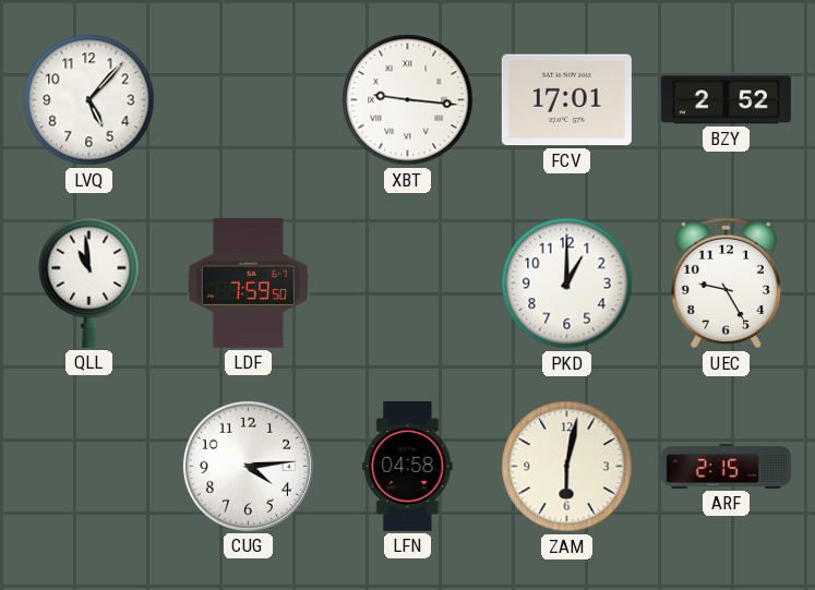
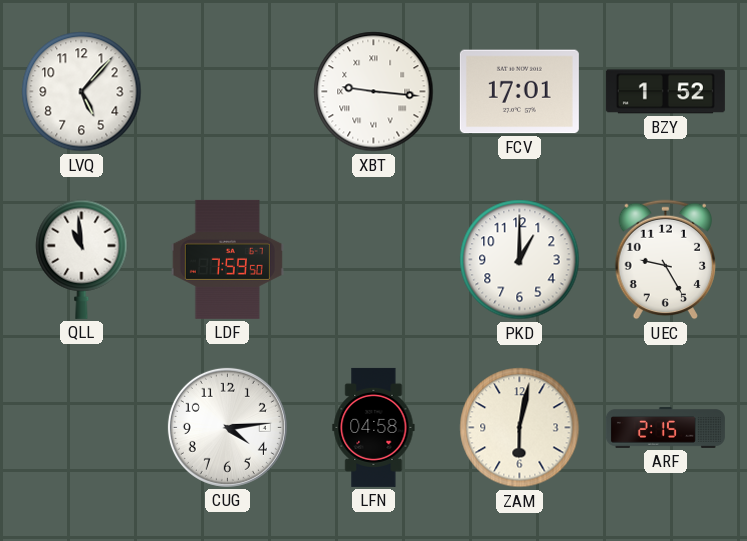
BZY: 2:52 -> 1:52 (665, 92)
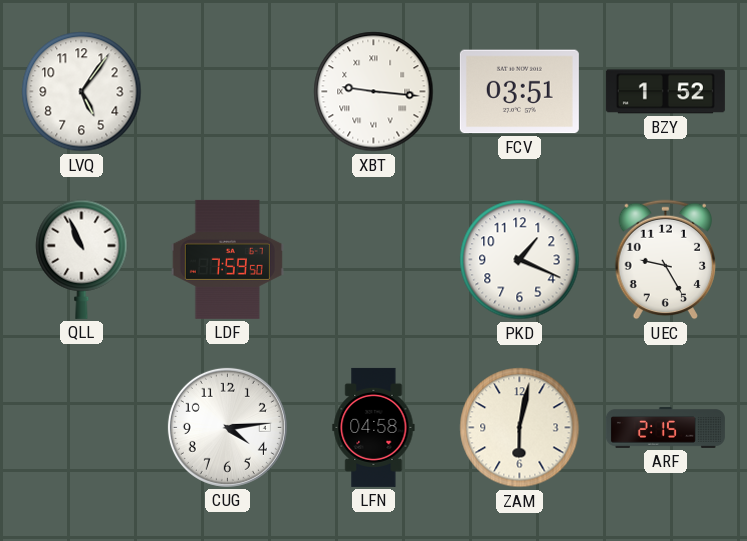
LVQ: 5:07 -> 5:06 (82, 92)
FCV: 17:01 -> 03:51 (519, 92)
QLL: 10:59 -> 10:56 (82, 259)
PKD: 1:00 -> 1:19 (520, 260)
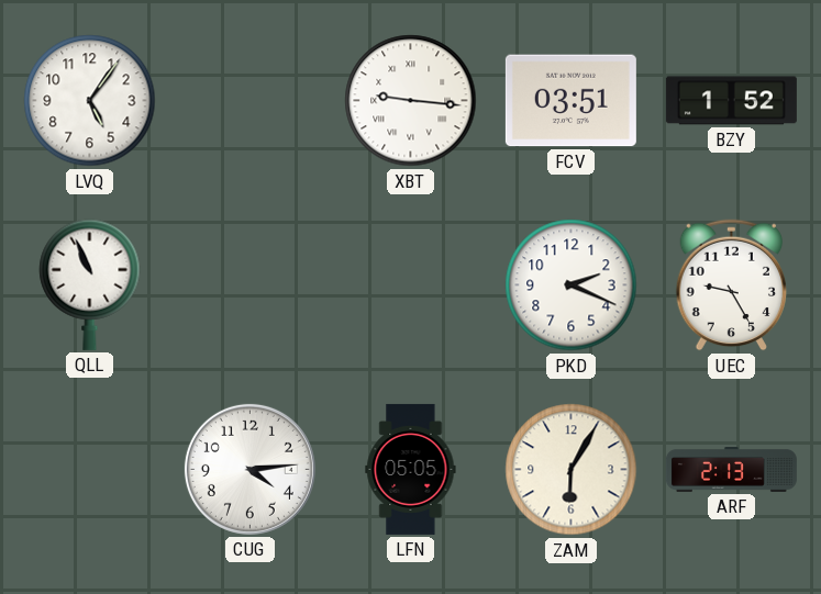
LDF: 7:59 -> none (227, 259)
PKD: 1:19 -> 2:19 (572, 285)
LFN: 04:58 -> 05:05 (411, 469)
ZAM: 6:02 -> 6:05 (572, 470)
ARF: 2:15 -> 2:13 (731, 470)
